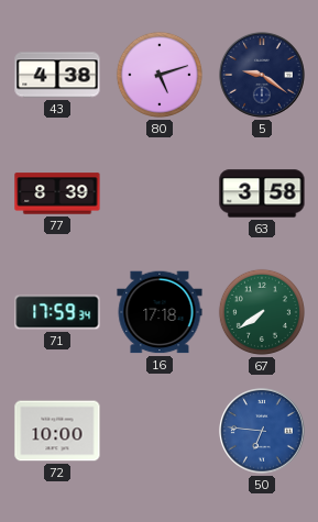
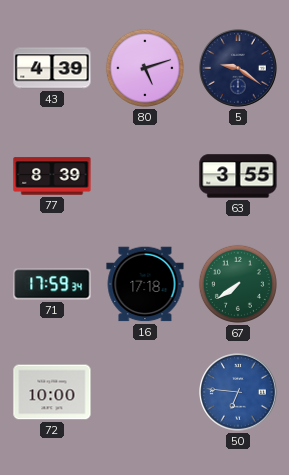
43: 4:38 -> 4:39 (52, 68)
63: 3:58 -> 3:55 (238, 176)
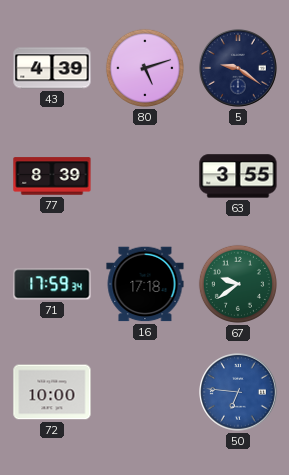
67: 7:39 -> 9:39 (238, 284)
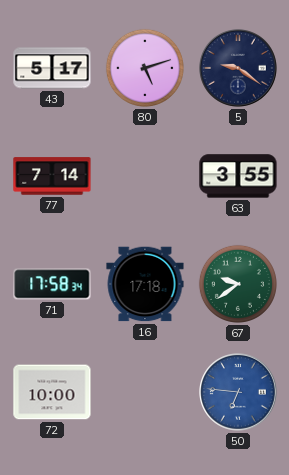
43: 4:39 -> 5:17 (52, 68)
77: 8:39 -> 7:14 (52, 176)
71: 17:59 -> 17:58 (52, 284)
